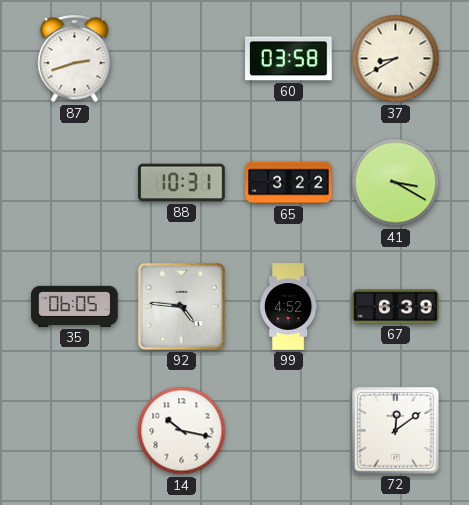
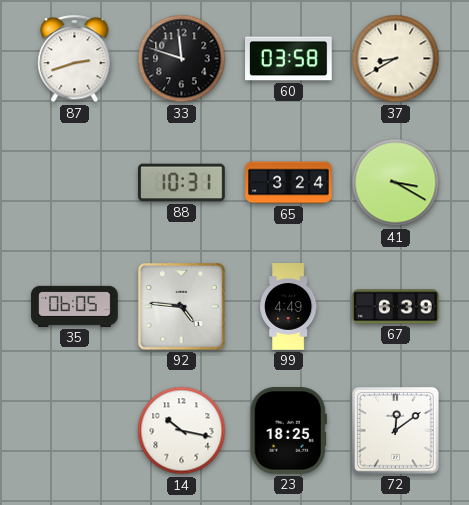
33: none -> 11:48 (182, 59)
65: 3:22 -> 3:24 (289, 183)
99: 4:52 -> 4:49 (289, 307)
23: none -> 18:25 (288, 431)
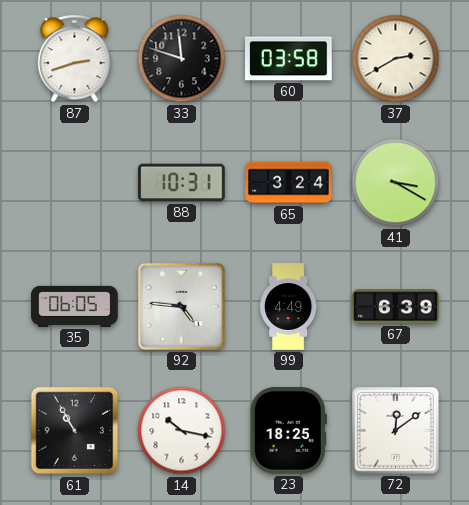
37: 8:40 -> 2:40 (396, 59)
61: none -> 10:55 (75, 431)
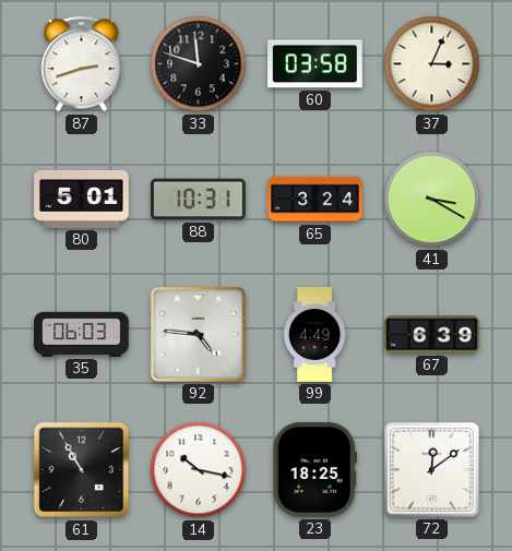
37: 2:40 -> 3:04 (432, 64)
80: none -> 5:01 (82, 199)
35: 06:05 -> 06:03 (82, 334)
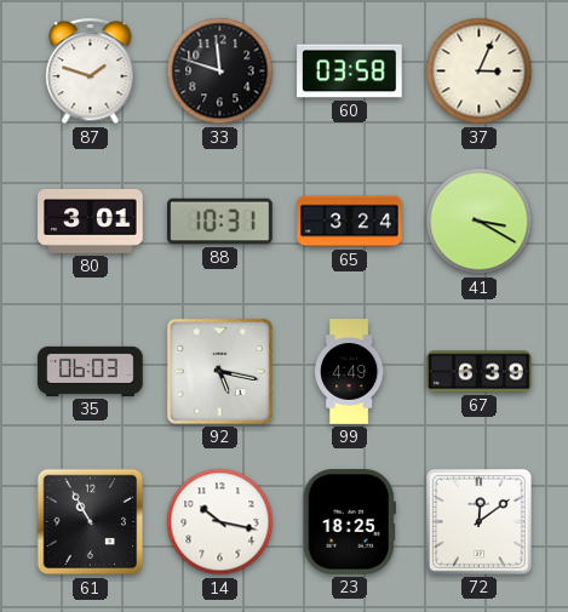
87: 2:42 -> 1:48 (91, 72)
80: 5:01 -> 3:01 (91, 221)
92: 4:46 -> 5:17 (219, 371)
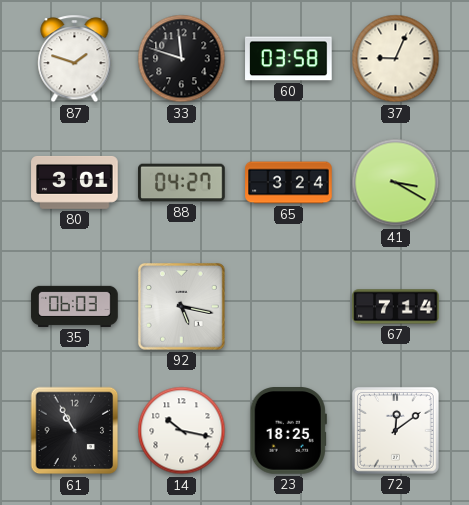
37: 3:04 -> 9:04 (396, 59)
88: 10:31 -> 04:27 (182, 183)
99: 4:49 -> none (350, 372)
67: 6:39 -> 7:14 (396, 307)
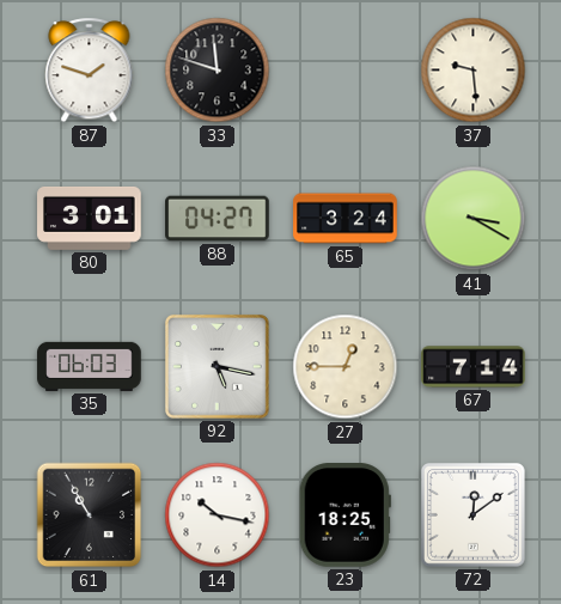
60: 03:58 -> none (289, 59)
37: 9:04 -> 9:29 (474, 71)
27: none -> 12:45 (346, 367)
